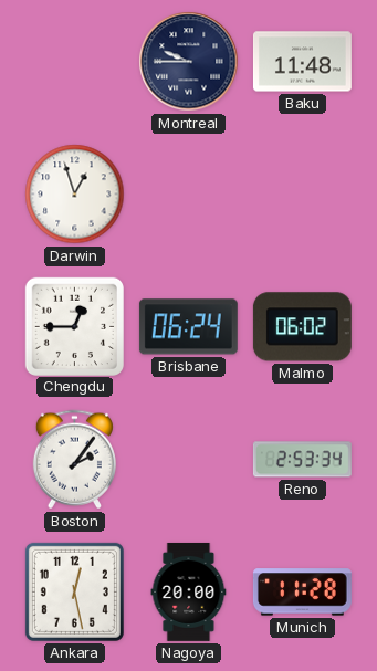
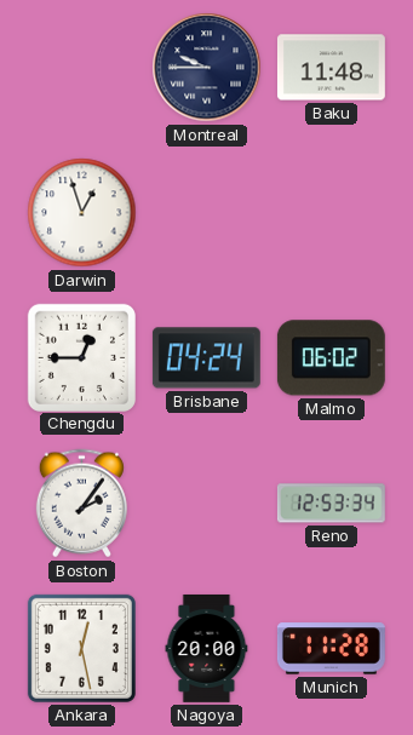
Brisbane: 06:24 -> 04:24 (206, 358)
Reno: 2:53 -> 12:53 (331, 504)
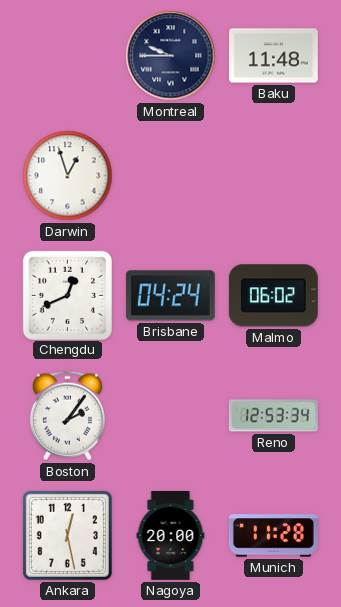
Chengdu: 12:45 -> 12:41 (67, 295)
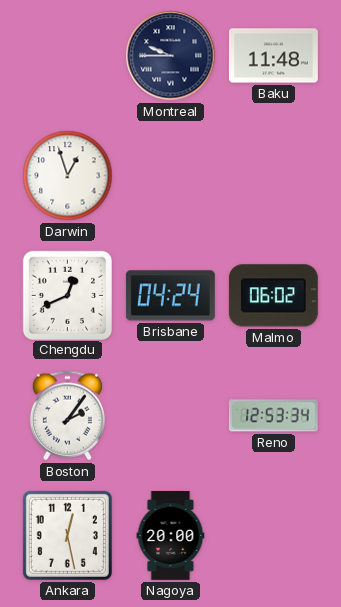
Munich: 11:28 -> none (273, 536)
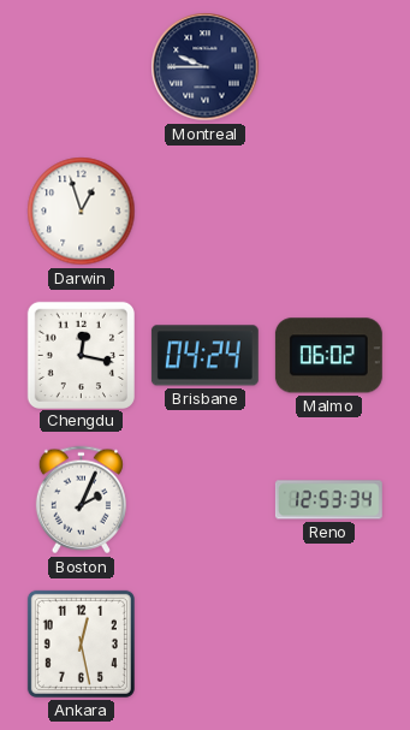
Baku: 11:48 -> none (273, 56)
Chengdu: 12:41 -> 12:17 (81, 355)
Boston: 2:06 -> 2:04 (81, 500)
Nagoya: 20:00 -> none (171, 535)
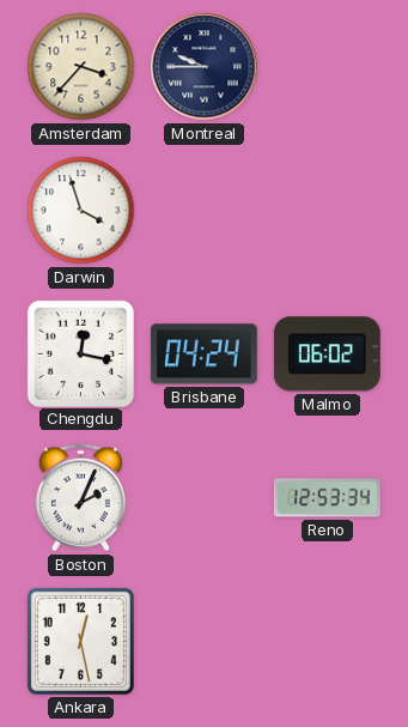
Amsterdam: none -> 3:37 (81, 67)
Darwin: 12:57 -> 3:57 (81, 211)
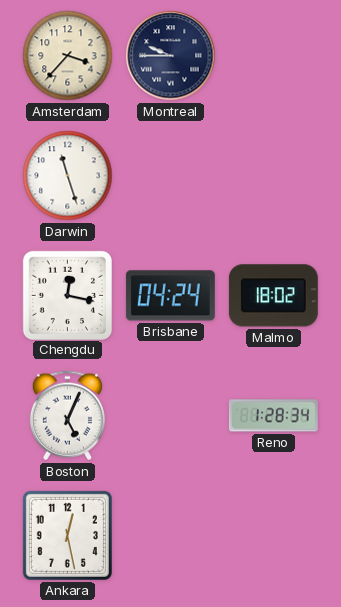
Darwin: 3:57 -> 11:27 (68, 176)
Malmo: 06:02 -> 18:02 (273, 296)
Boston: 2:04 -> 5:04 (67, 416)
Reno: 12:53 -> 1:28 (273, 416)
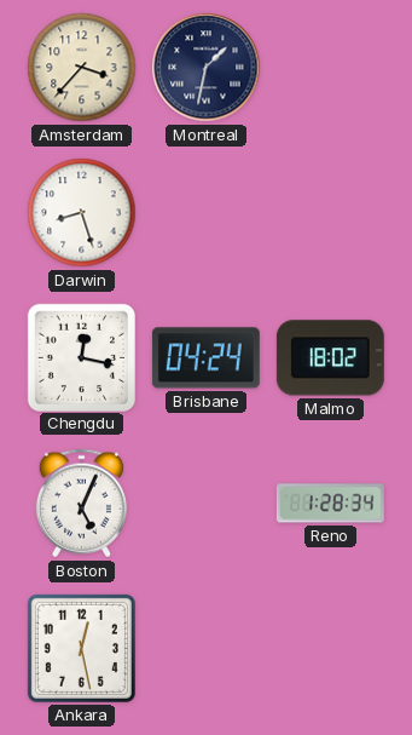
Montreal: 9:45 -> 1:32 (207, 68)
Darwin: 11:27 -> 8:27 (82, 213)
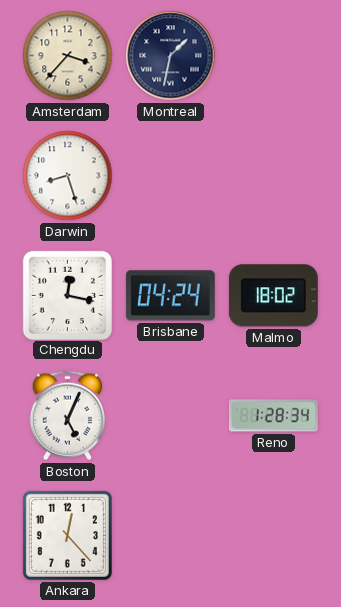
Ankara: 12:28 -> 12:23 (67, 535)
